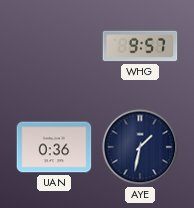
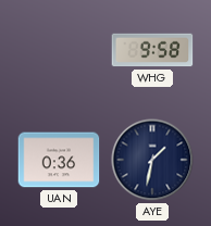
WHG: 9:57 -> 9:58 (152, 50)
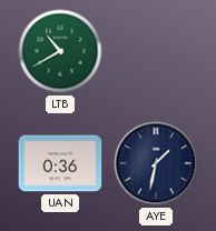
LTB: none -> 10:40 (60, 51)
WHG: 9:58 -> none (152, 50)
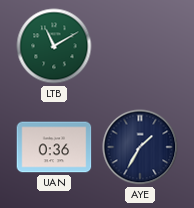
LTB: 10:40 -> 11:10 (54, 46)
AYE: 1:32 -> 1:35 (140, 147)
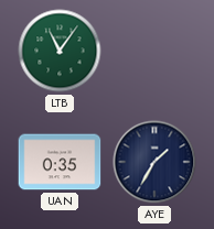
LTB: 11:10 -> 11:06 (60, 51)
UAN: 0:36 -> 0:35 (60, 162)
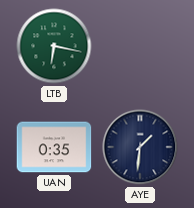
LTB: 11:06 -> 6:17 (54, 46)
AYE: 1:35 -> 1:31 (140, 147)
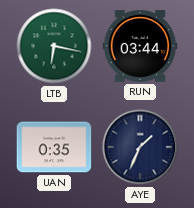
RUN: none -> 03:44 (140, 46)
AYE: 1:31 -> 1:34 (140, 147)
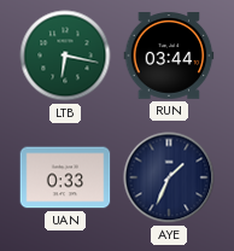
UAN: 0:35 -> 0:33 (65, 177)
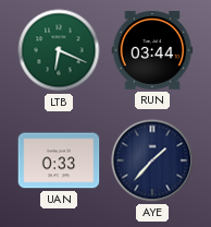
LTB: 6:17 -> 6:19 (59, 50)
AYE: 1:34 -> 1:37 (152, 160)
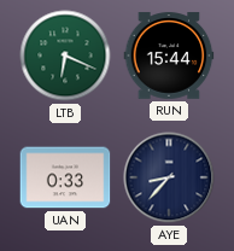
RUN: 03:44 -> 15:44 (169, 56)
AYE: 1:37 -> 8:37 (169, 177)
